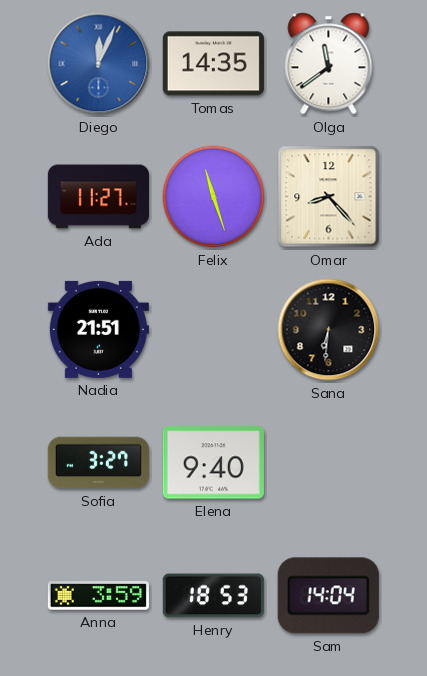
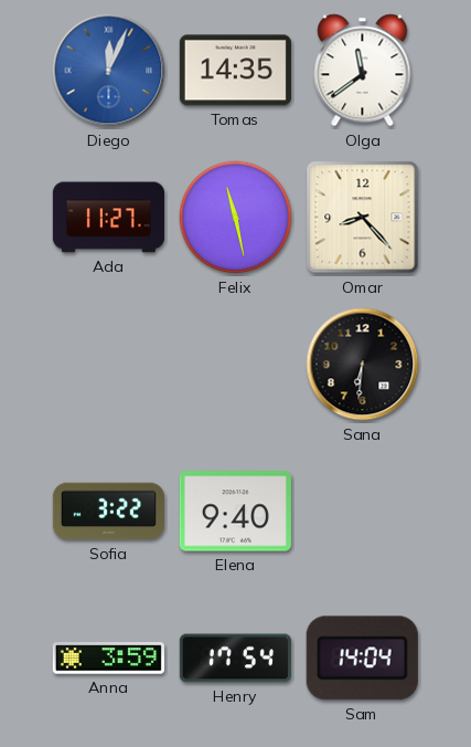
Felix: 11:27 -> 11:28 (236, 218)
Nadia: 21:51 -> none (98, 329)
Sofia: 3:27 -> 3:22 (108, 512)
Henry: 18:53 -> 17:54 (235, 659)
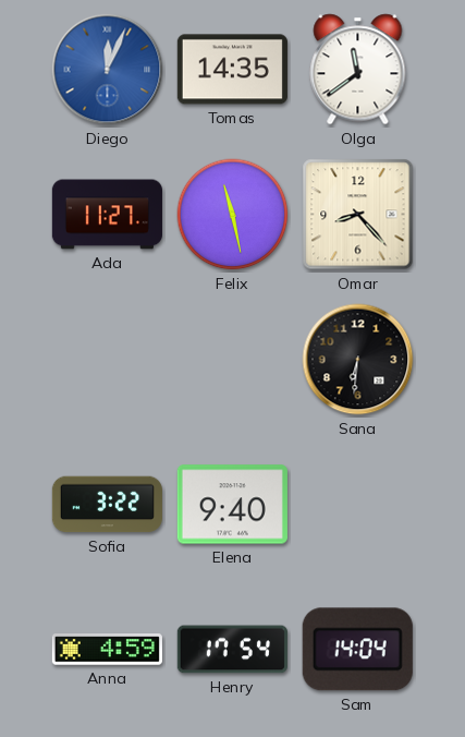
Anna: 3:59 -> 4:59 (107, 650)
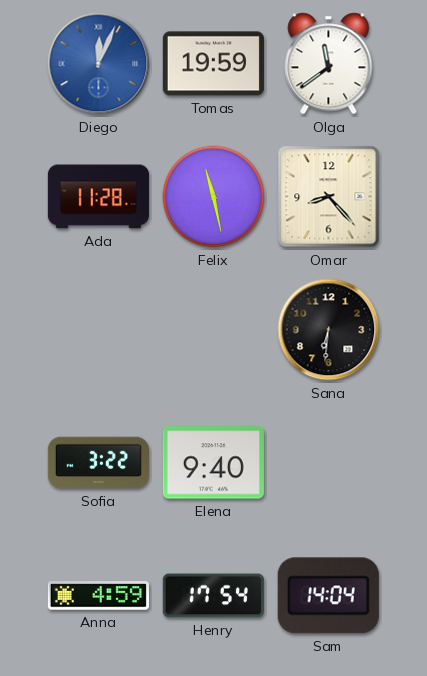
Tomas: 14:35 -> 19:59 (213, 64)
Ada: 11:27 -> 11:28 (98, 197)
